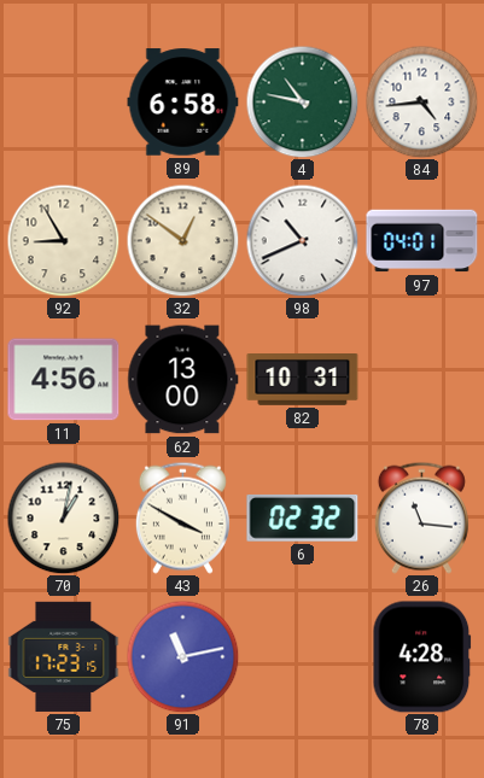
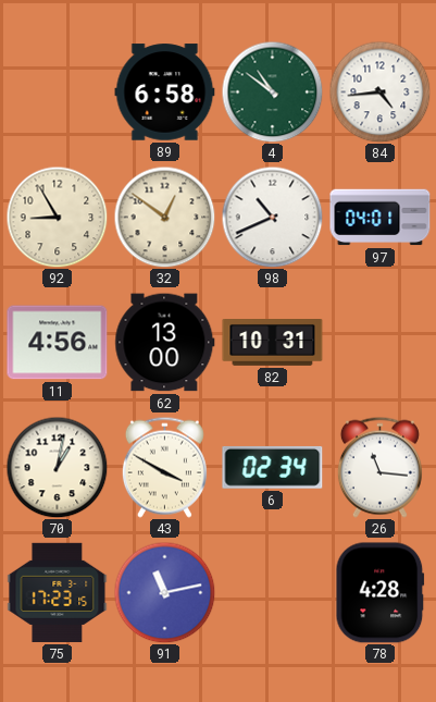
4: 10:47 -> 10:51 (272, 91)
6: 02:32 -> 02:34 (273, 467)
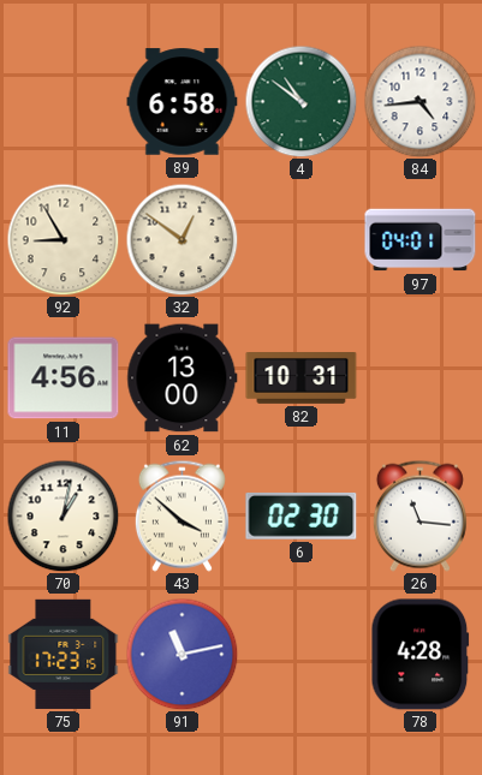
98: 10:41 -> none (272, 217)
43: 3:50 -> 3:52 (182, 515)
6: 02:34 -> 02:30 (302, 515)
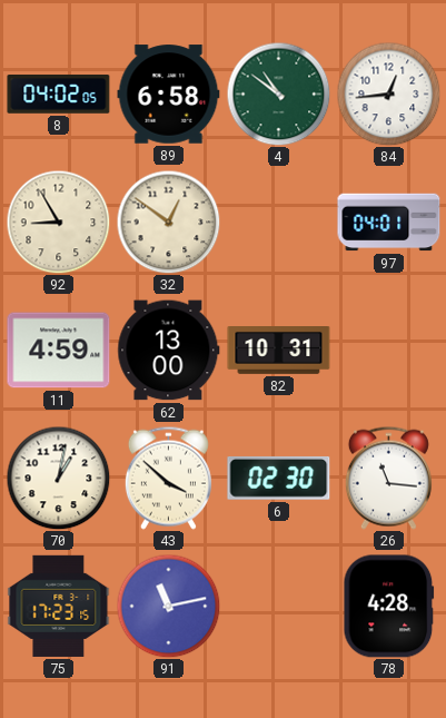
8: none -> 04:02 (59, 95)
84: 4:44 -> 12:44 (388, 94)
11: 4:56 -> 4:59 (59, 351)
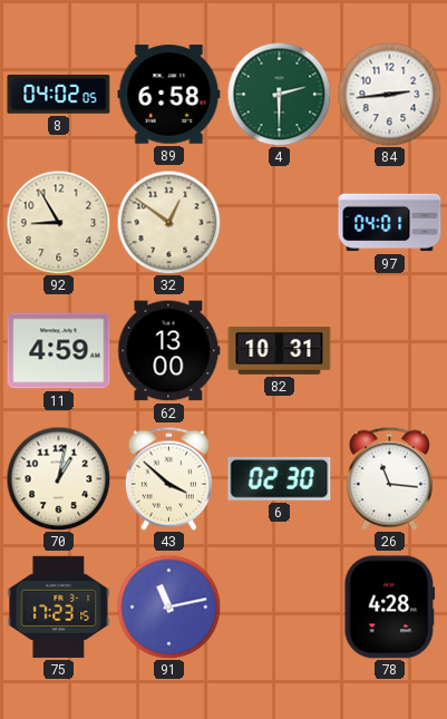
4: 10:51 -> 2:30 (279, 94)
84: 12:44 -> 2:44 (389, 94)
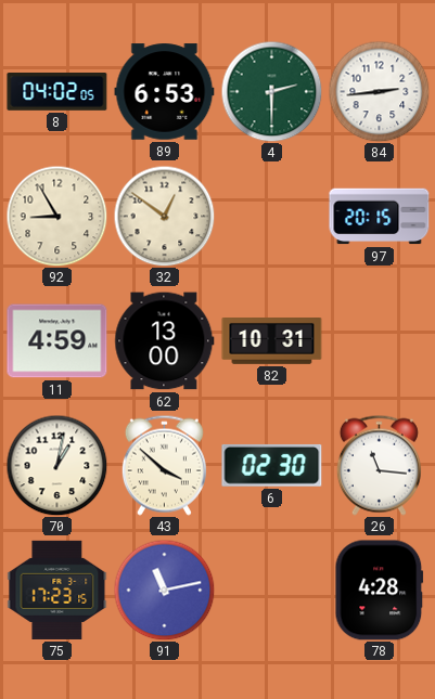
89: 6:58 -> 6:53 (165, 92)
97: 04:01 -> 20:15 (380, 217)
